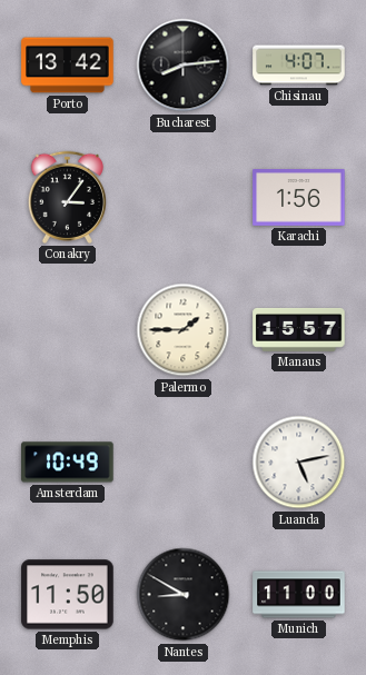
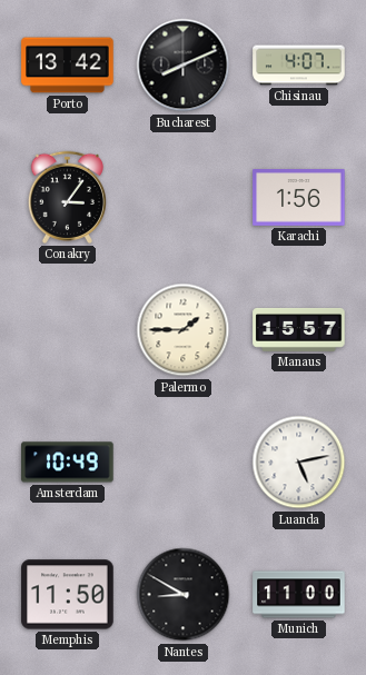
Bucharest: 8:14 -> 8:11 (184, 66)
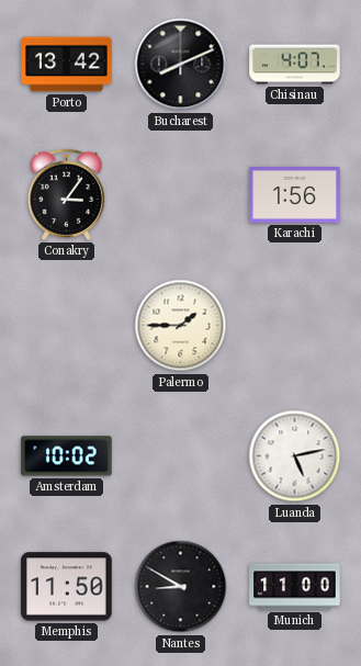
Manaus: 15:57 -> none (299, 329)
Amsterdam: 10:49 -> 10:02 (67, 456)
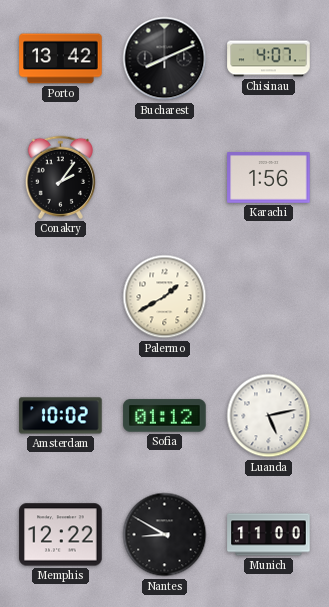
Conakry: 3:06 -> 2:06 (60, 177)
Palermo: 1:45 -> 1:40 (165, 297)
Sofia: none -> 01:12 (165, 416)
Memphis: 11:50 -> 12:22 (61, 535)
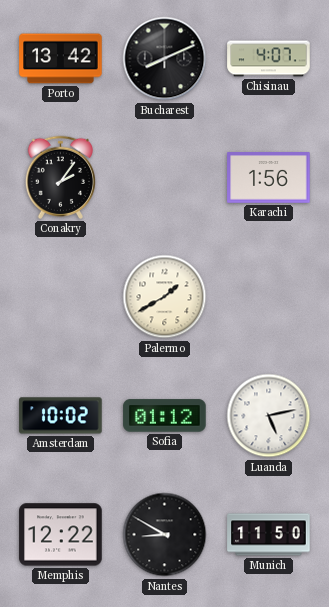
Munich: 11:00 -> 11:50 (269, 535)
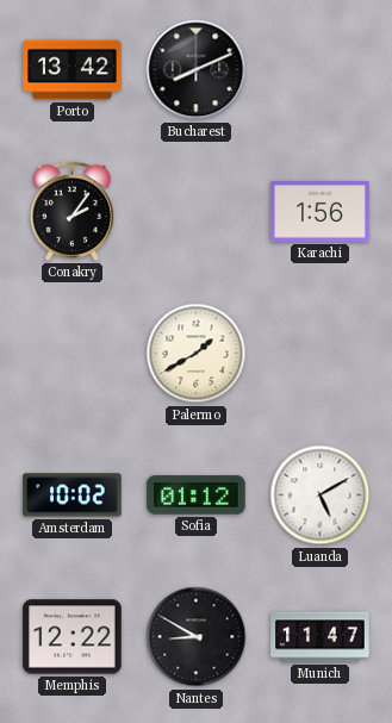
Chisinau: 4:07 -> none (269, 59)
Luanda: 5:13 -> 5:10 (321, 495)
Munich: 11:50 -> 11:47 (321, 637)
